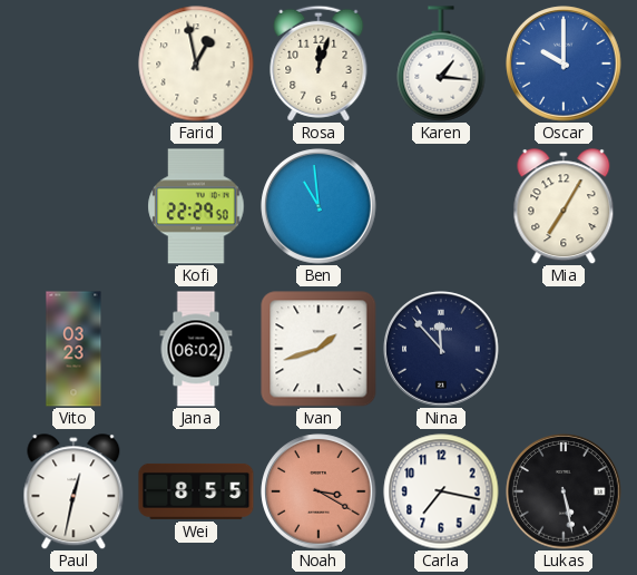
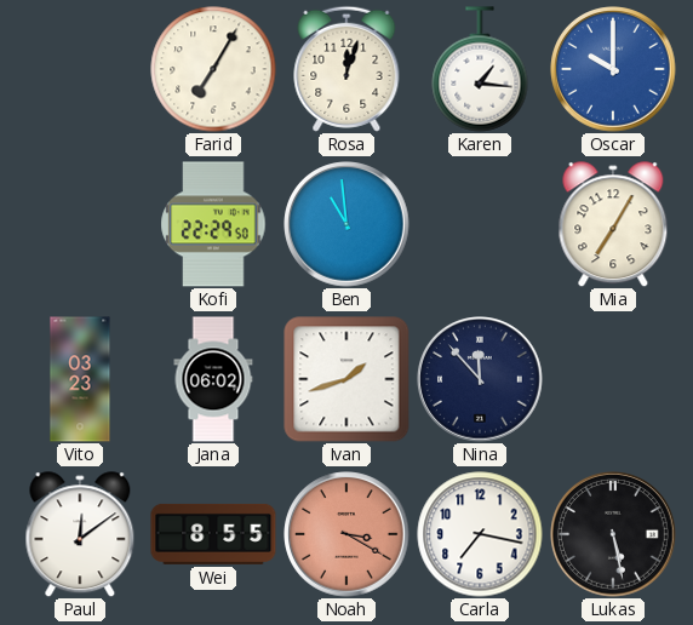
Farid: 12:58 -> 7:05 (213, 69)
Paul: 12:32 -> 12:09 (80, 534)
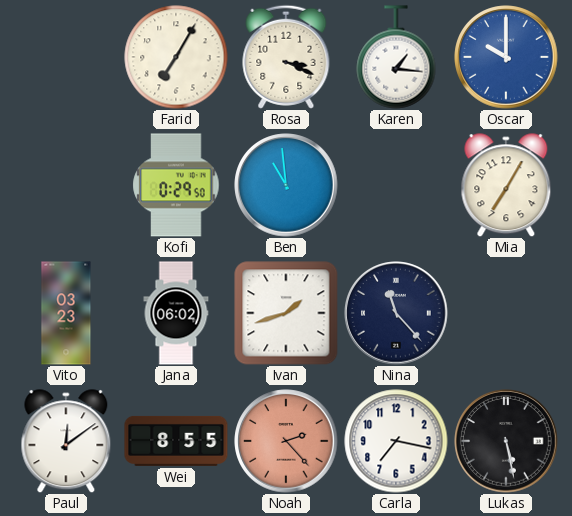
Rosa: 12:03 -> 3:19 (286, 57)
Kofi: 22:29 -> 0:29 (176, 185)
Nina: 11:53 -> 11:23 (396, 313)
Noah: 3:20 -> 2:23 (286, 441)
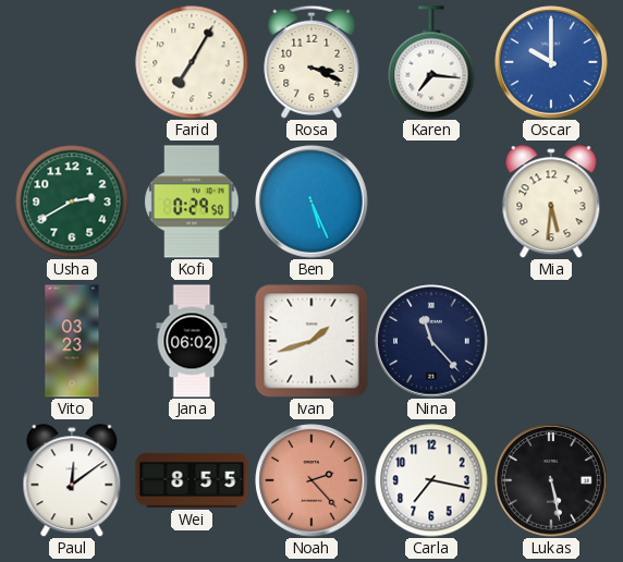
Karen: 1:16 -> 7:16 (431, 62)
Usha: none -> 2:40 (72, 201)
Ben: 10:59 -> 5:26 (311, 201)
Mia: 7:05 -> 5:31 (551, 201)
